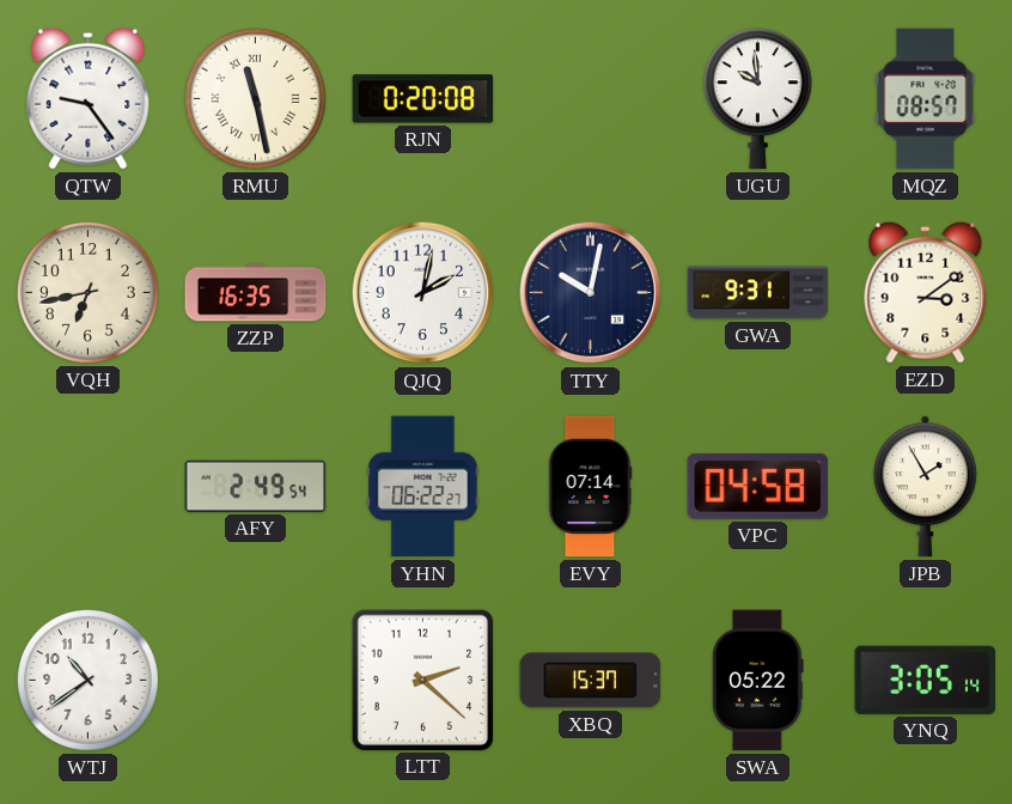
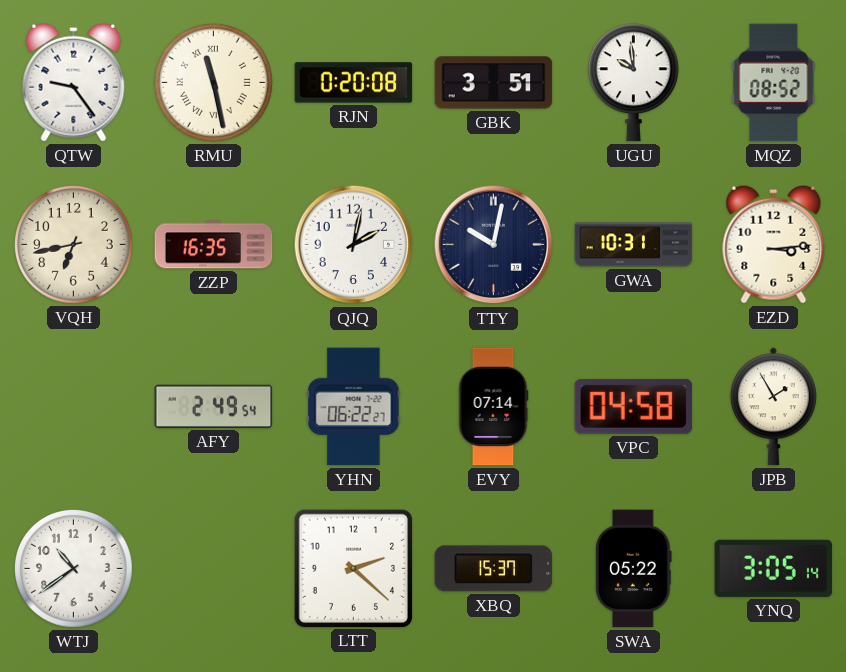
GBK: none -> 3:51 (494, 83)
MQZ: 08:57 -> 08:52 (774, 83)
GWA: 9:31 -> 10:31 (634, 245)
EZD: 3:09 -> 3:14 (774, 244)
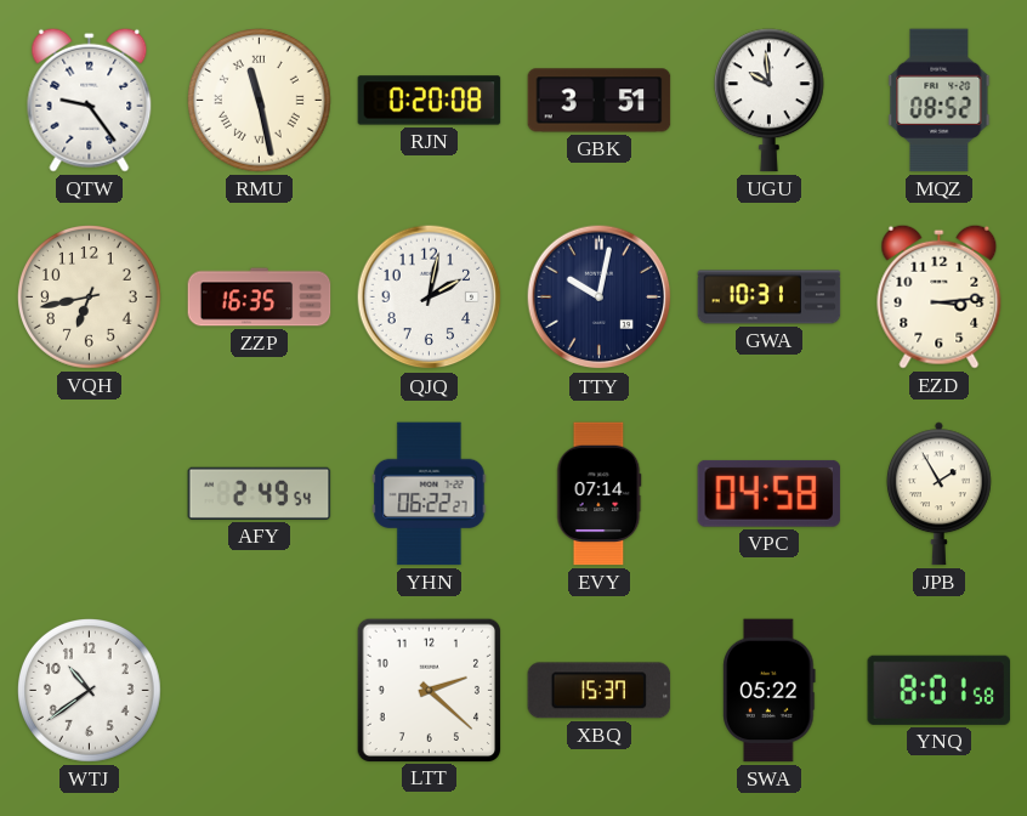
YNQ: 3:05 -> 8:01 (940, 690)
